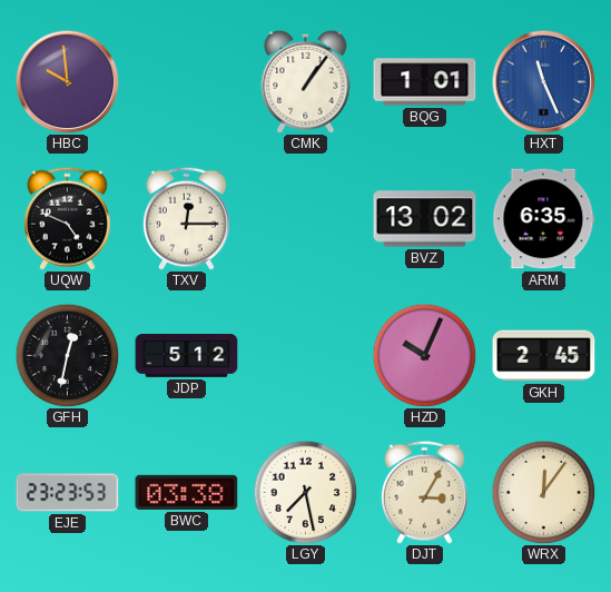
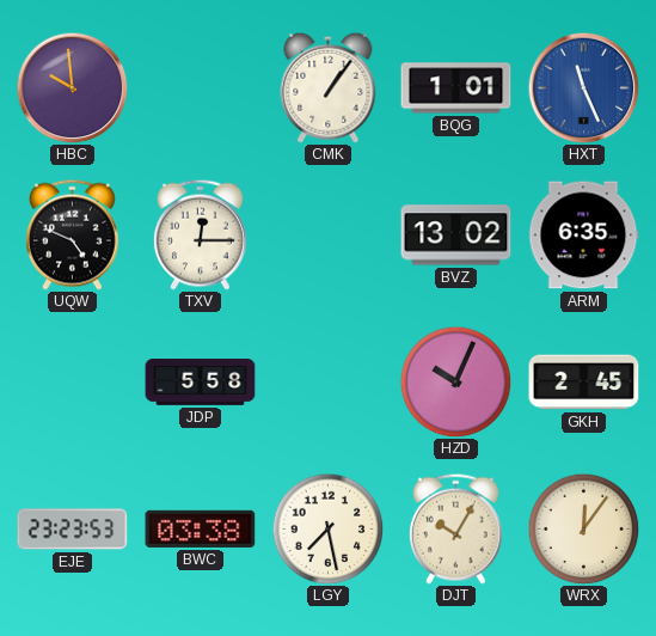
GFH: 12:32 -> none (67, 355)
JDP: 5:12 -> 5:58 (201, 383)
DJT: 3:05 -> 10:05 (455, 528)
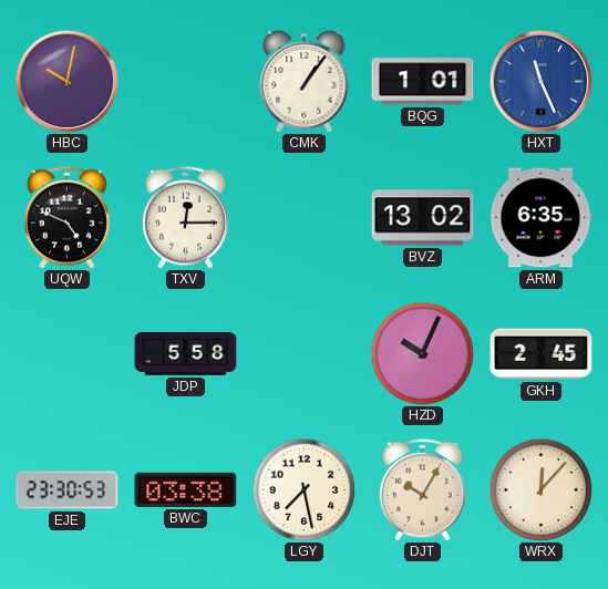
HBC: 9:59 -> 10:02 (66, 81)
EJE: 23:23 -> 23:30 (68, 490)
WRX: 12:06 -> 12:07 (540, 489)
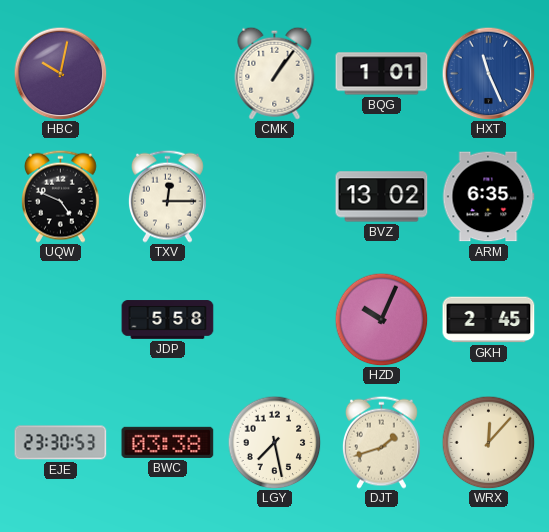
DJT: 10:05 -> 1:42 (381, 442)
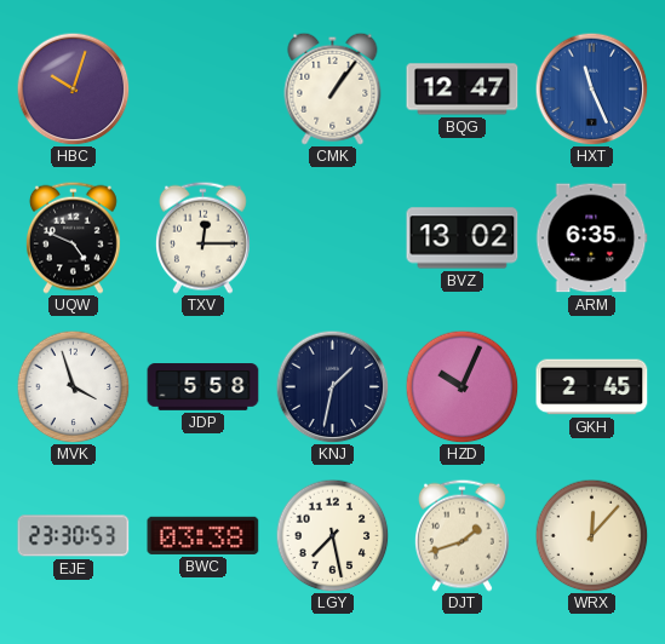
HBC: 10:02 -> 10:03 (73, 88)
BQG: 1:01 -> 12:47 (463, 90)
MVK: none -> 3:57 (73, 386)
KNJ: none -> 1:32 (332, 386)
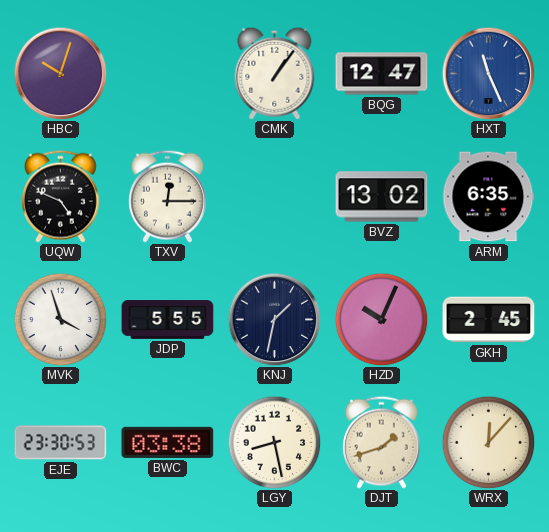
JDP: 5:58 -> 5:55 (168, 320)
LGY: 7:28 -> 8:28 (274, 442)
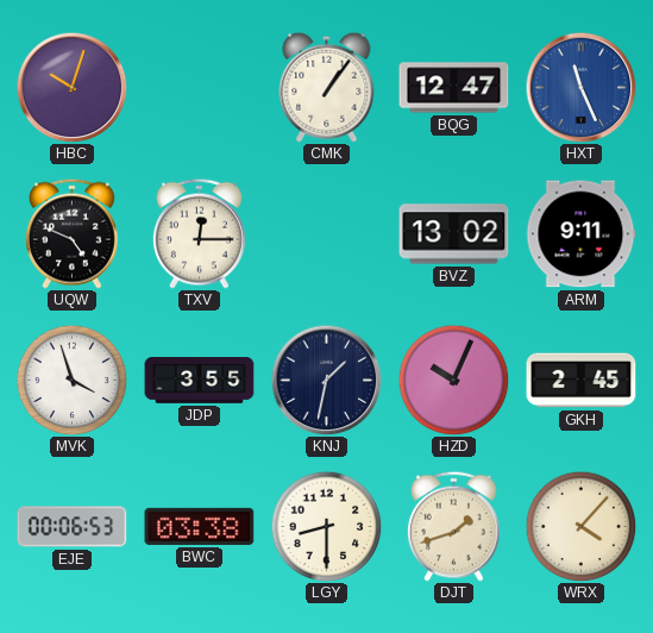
ARM: 6:35 -> 9:11 (580, 234)
JDP: 5:55 -> 3:55 (200, 381)
EJE: 23:30 -> 00:06 (73, 527)
LGY: 8:28 -> 8:30 (326, 526)
WRX: 12:07 -> 4:07 (580, 526)
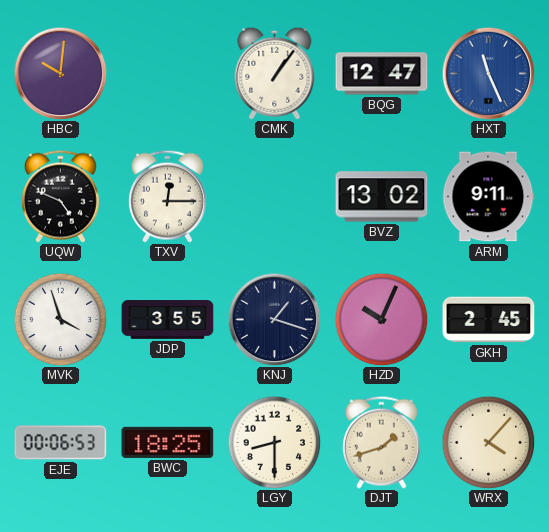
HBC: 10:03 -> 10:01 (60, 73)
KNJ: 1:32 -> 1:18 (274, 319)
BWC: 03:38 -> 18:25 (168, 442)
